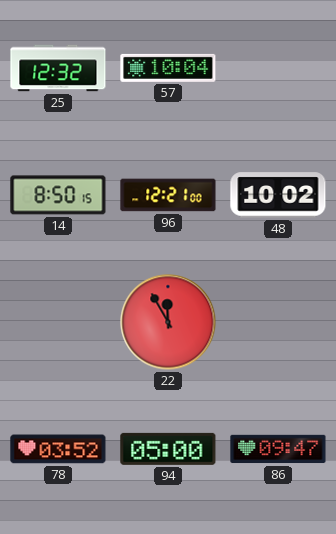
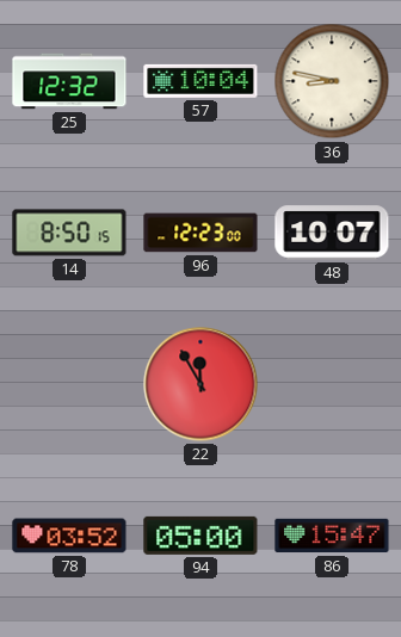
36: none -> 8:47 (332, 81)
96: 12:21 -> 12:23 (200, 233)
48: 10:02 -> 10:07 (332, 233)
86: 09:47 -> 15:47 (332, 536)
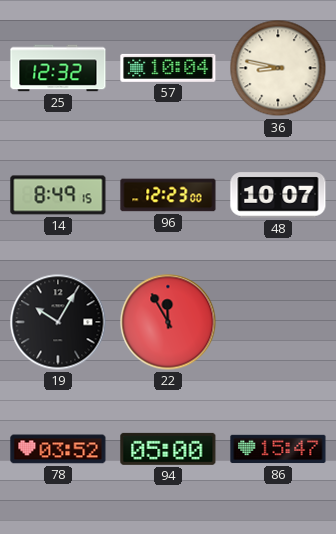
14: 8:50 -> 8:49 (58, 195)
19: none -> 10:05 (58, 322)
